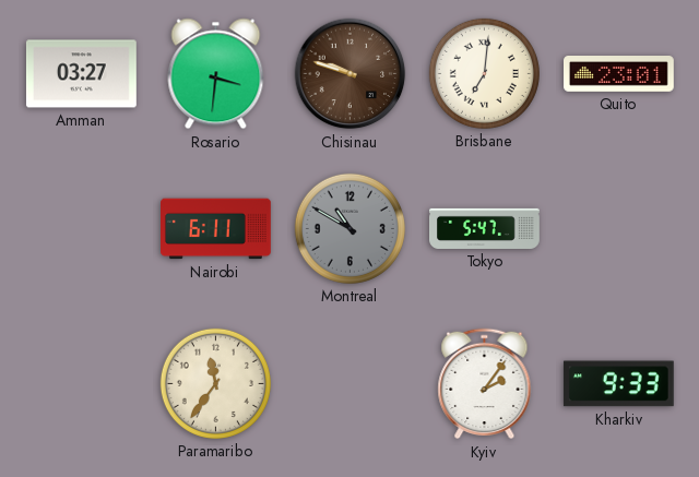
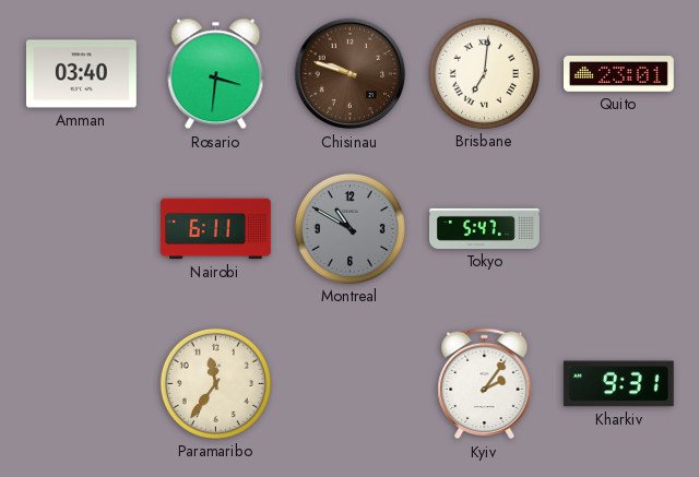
Amman: 03:27 -> 03:40 (81, 74)
Kharkiv: 9:33 -> 9:31 (618, 384)
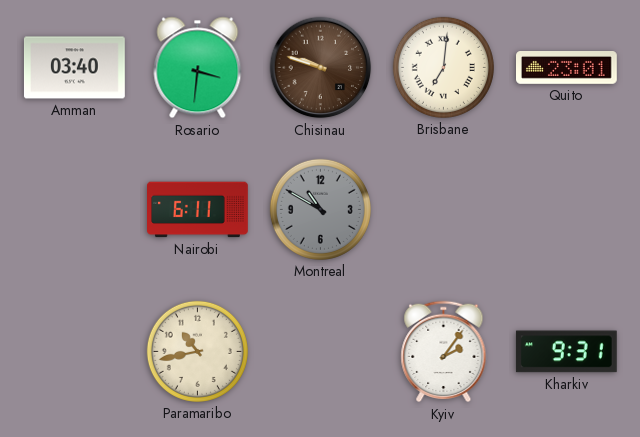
Tokyo: 5:47 -> none (485, 228)
Paramaribo: 11:36 -> 10:43 (197, 351)
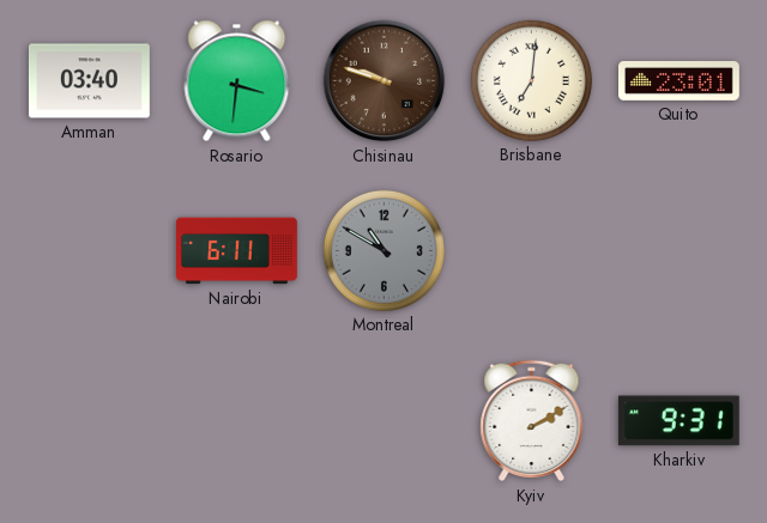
Paramaribo: 10:43 -> none (197, 351)
Kyiv: 2:06 -> 2:10 (532, 421)
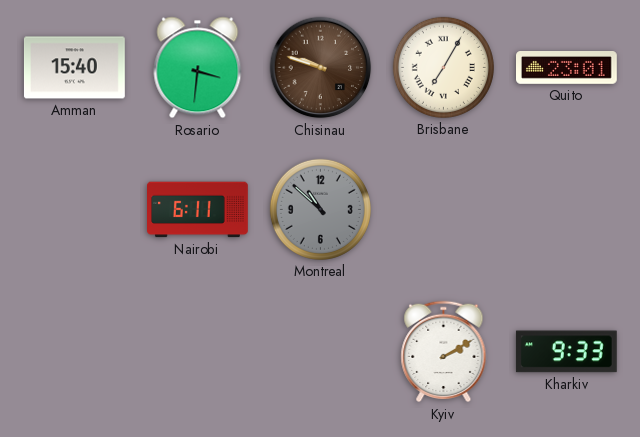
Amman: 03:40 -> 15:40 (74, 68)
Brisbane: 7:01 -> 7:05 (443, 67)
Montreal: 10:50 -> 10:52 (320, 209)
Kharkiv: 9:31 -> 9:33 (566, 352)
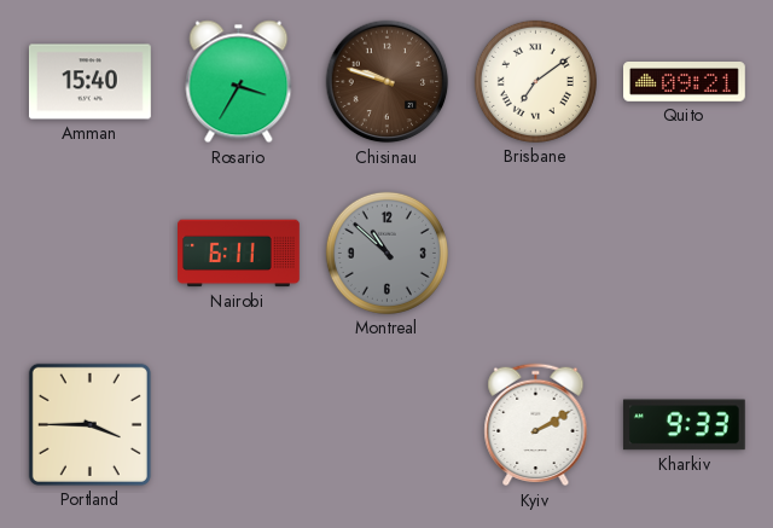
Rosario: 3:31 -> 3:35 (239, 82)
Brisbane: 7:05 -> 7:09 (535, 81)
Quito: 23:01 -> 09:21 (685, 82)
Portland: none -> 3:45 (89, 424)
